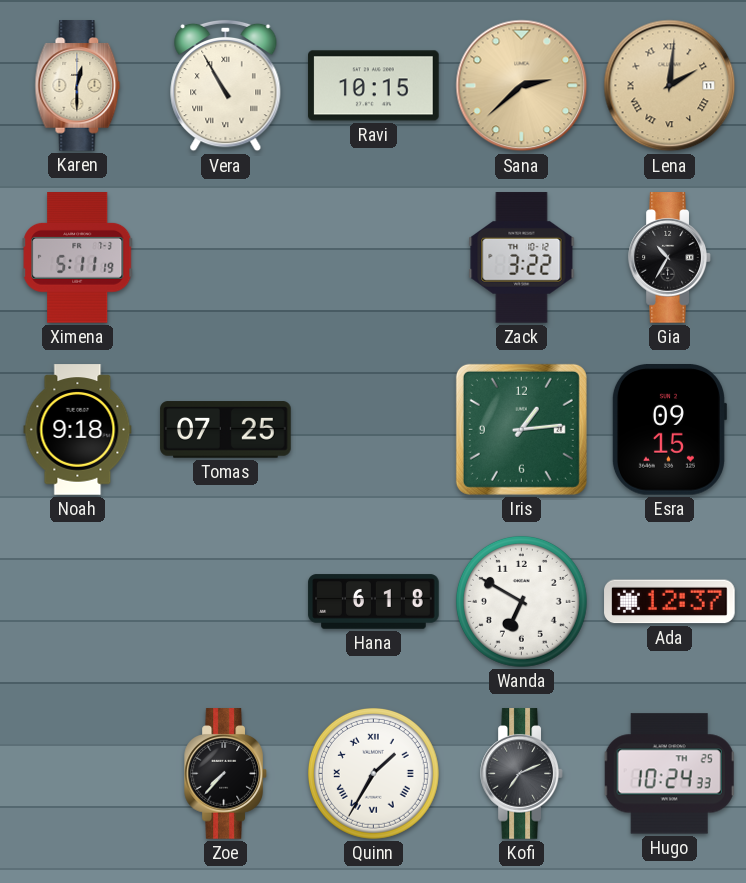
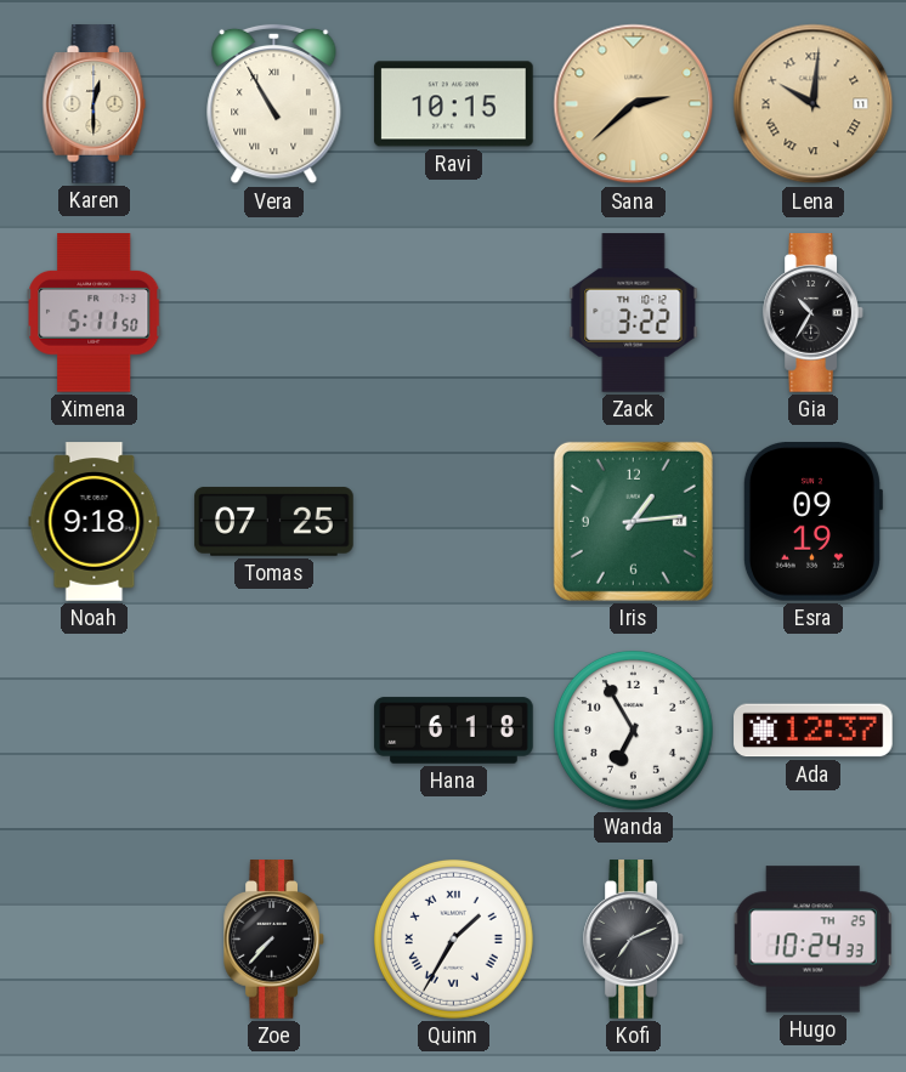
Lena: 2:01 -> 10:01 (814, 104)
Ximena: 5:11:19 -> 5:11:50 (95, 313)
Esra: 09:15 -> 09:19 (812, 522)
Wanda: 6:50 -> 6:55 (633, 730)
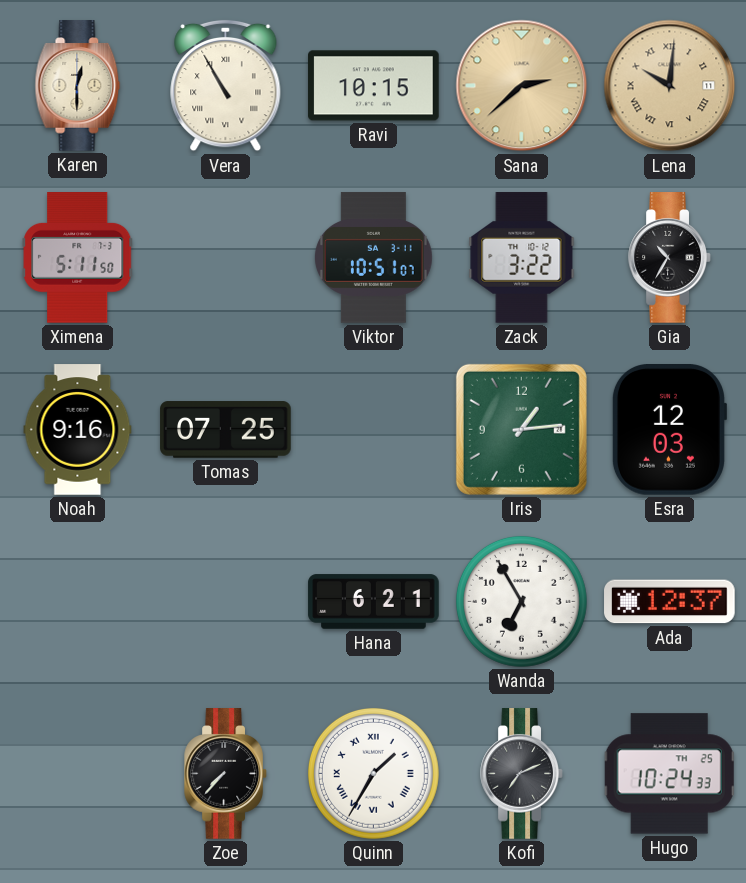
Viktor: none -> 10:51 (373, 258)
Noah: 9:18 -> 9:16 (78, 430)
Esra: 09:19 -> 12:03 (669, 430)
Hana: 6:18 -> 6:21 (374, 602)
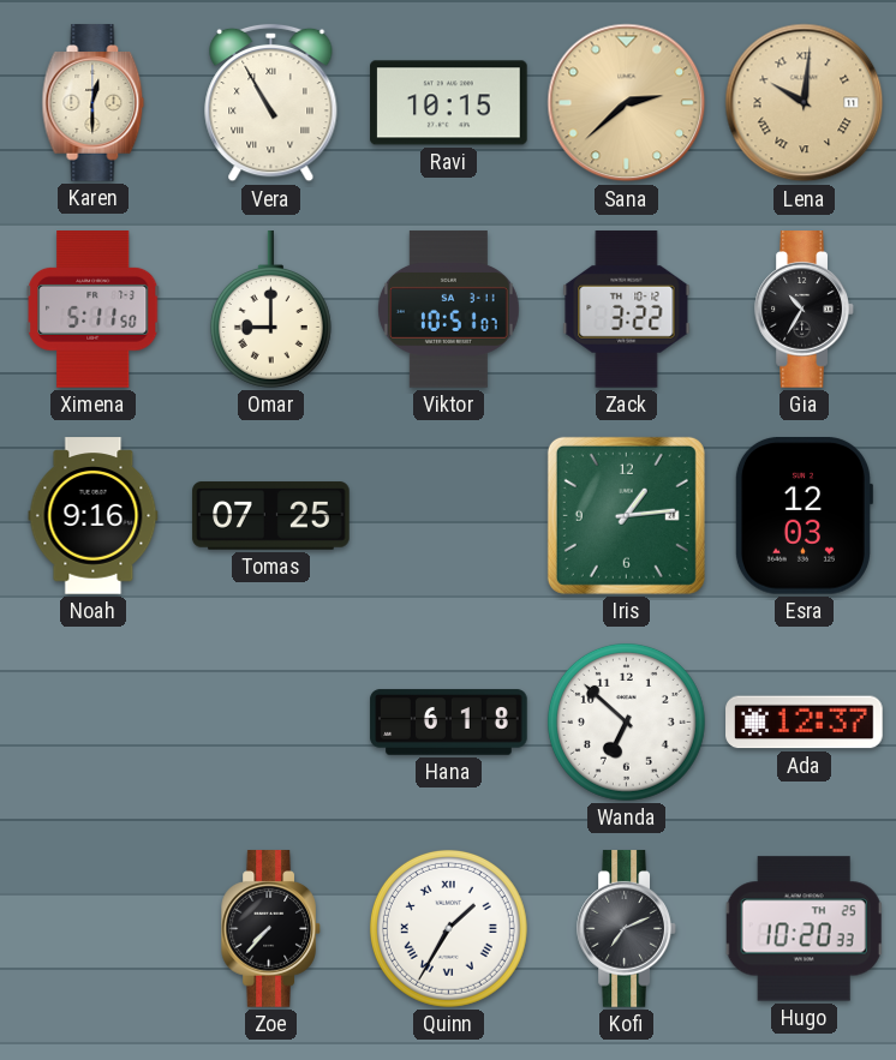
Omar: none -> 9:00 (270, 310)
Hana: 6:21 -> 6:18 (449, 723)
Wanda: 6:55 -> 6:52 (626, 721)
Hugo: 10:24 -> 10:20 (804, 929)
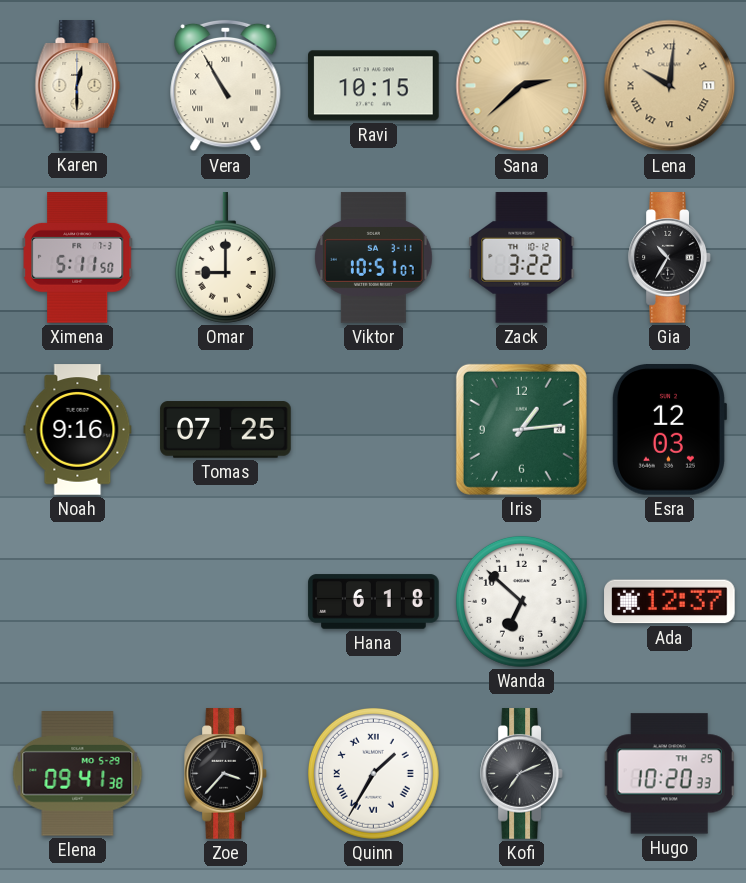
Elena: none -> 09:41 (78, 774)
Zoe: 7:37 -> 3:37 (226, 774)
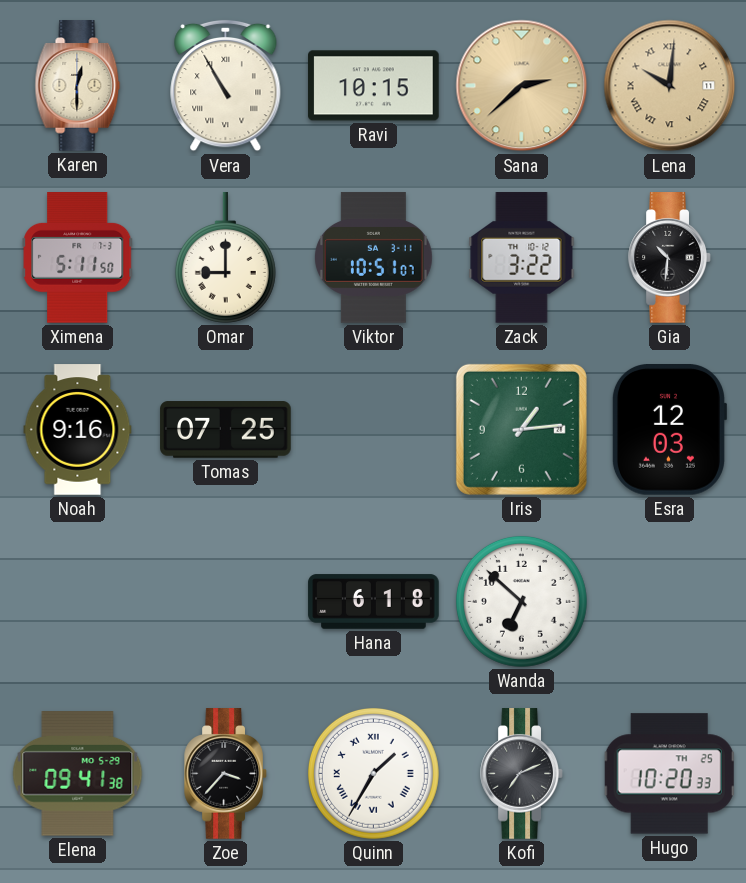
Gia: 10:35 -> 10:31 (670, 258)
Ada: 12:37 -> none (670, 602)
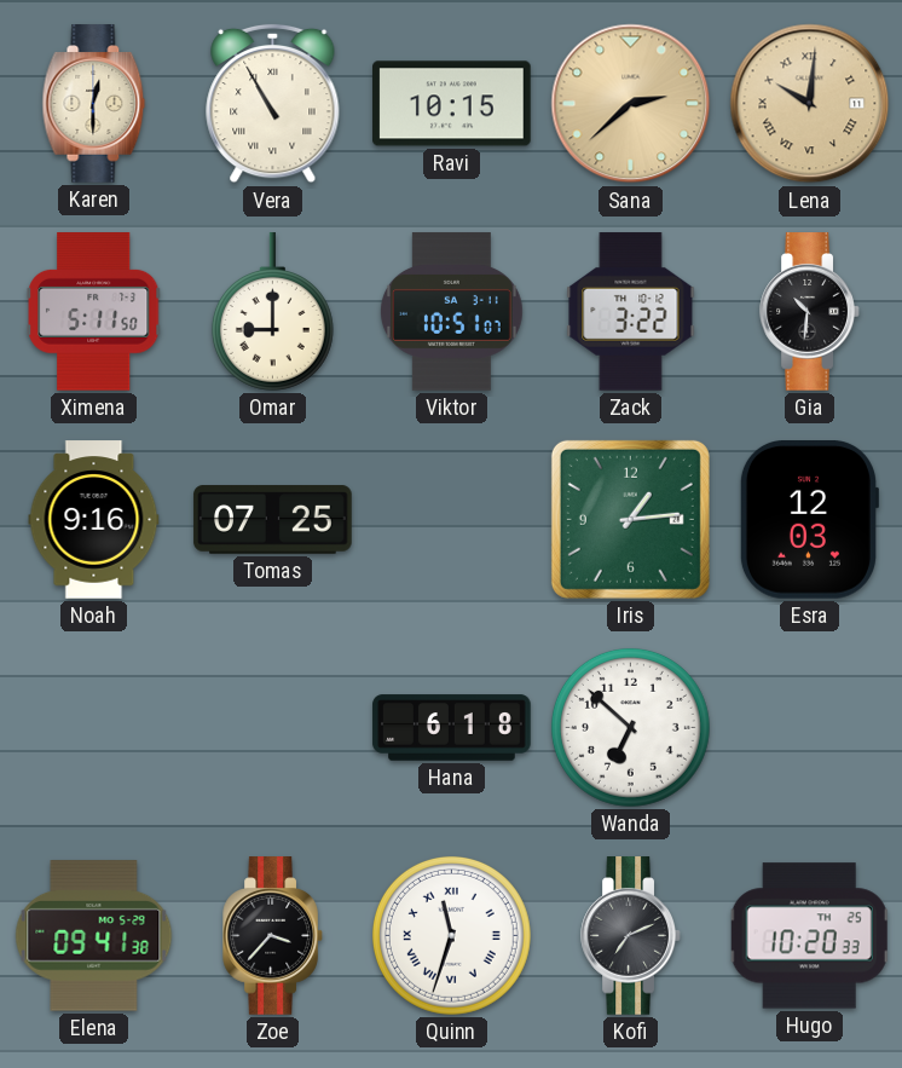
Quinn: 1:35 -> 11:33 (451, 935)
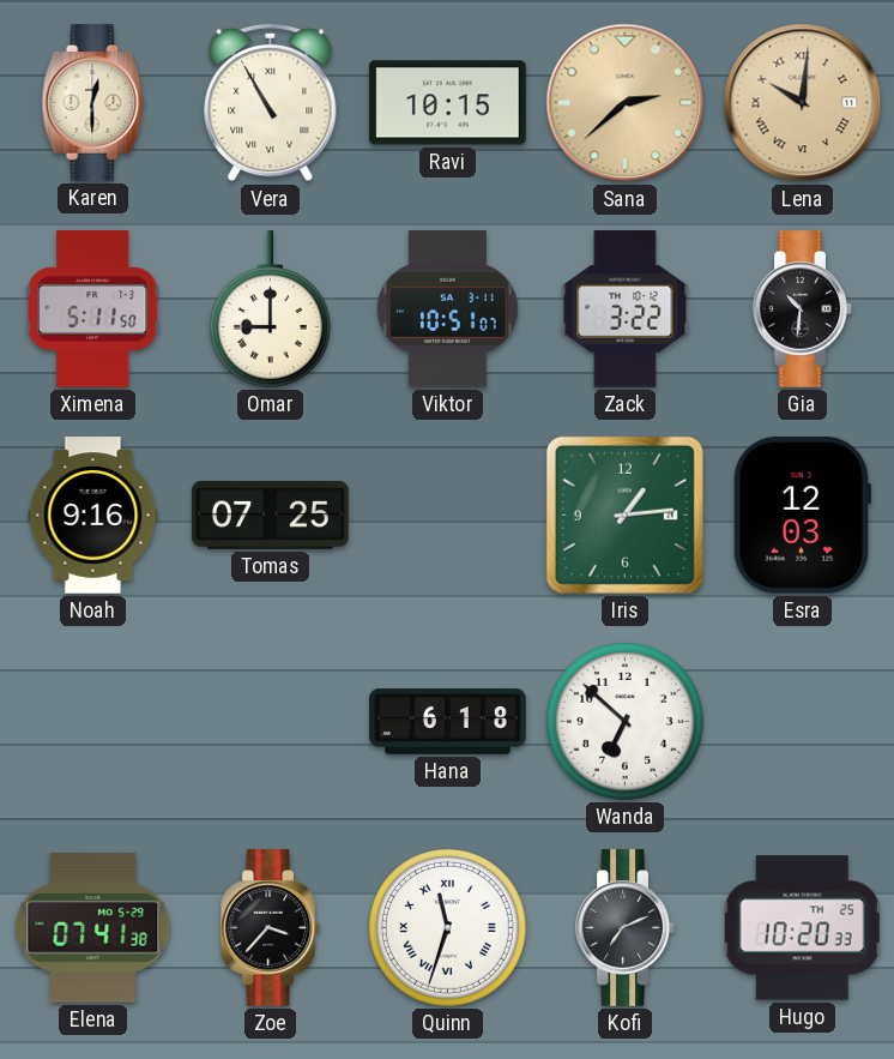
Elena: 09:41 -> 07:41 (93, 928)
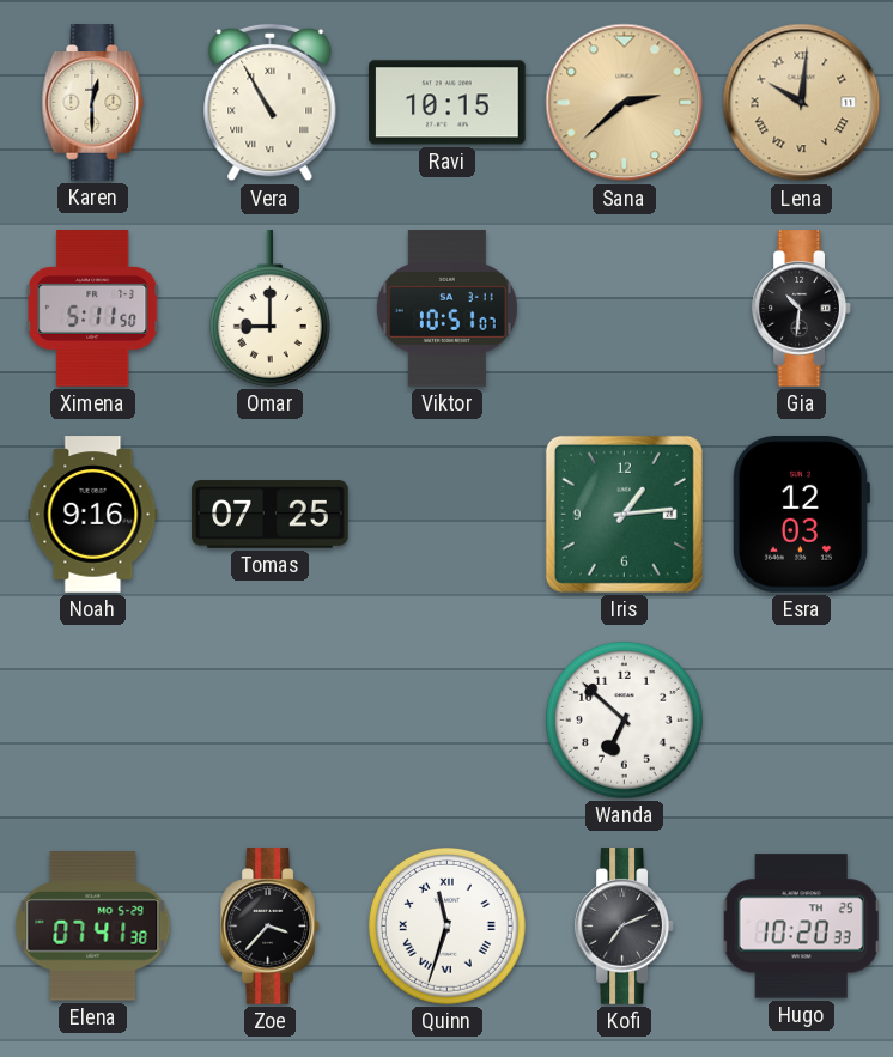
Zack: 3:22 -> none (626, 309)
Hana: 6:18 -> none (448, 722)
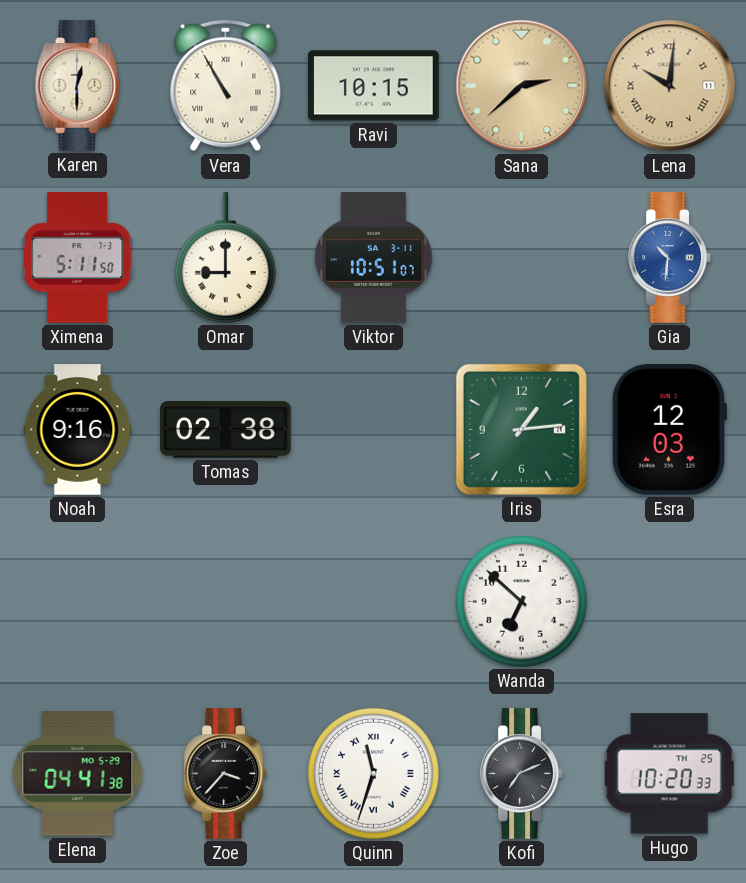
Gia dial: black -> blue (670, 258)
Tomas: 07:25 -> 02:38 (226, 430)
Elena: 07:41 -> 04:41 (78, 774)
